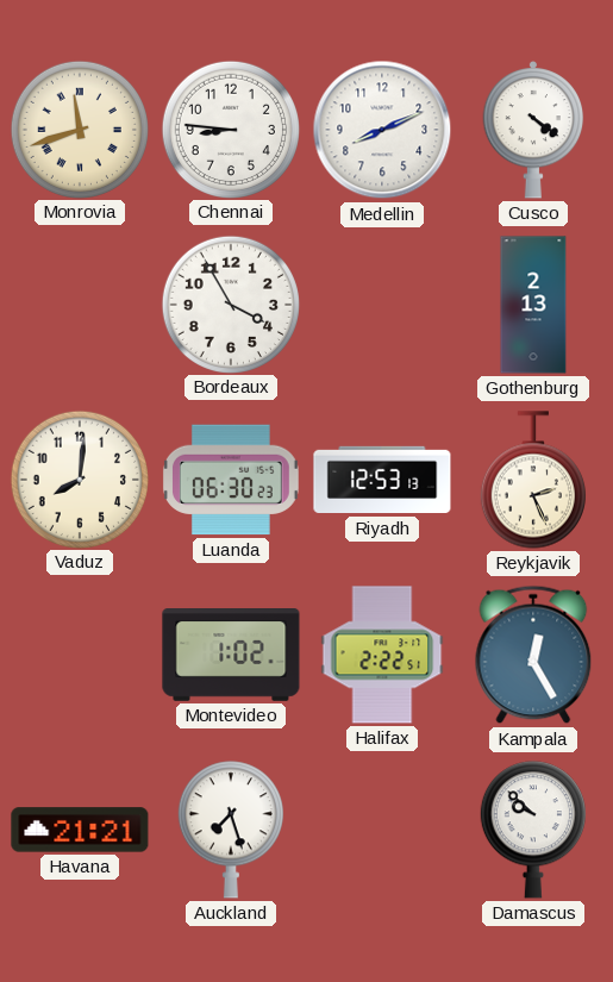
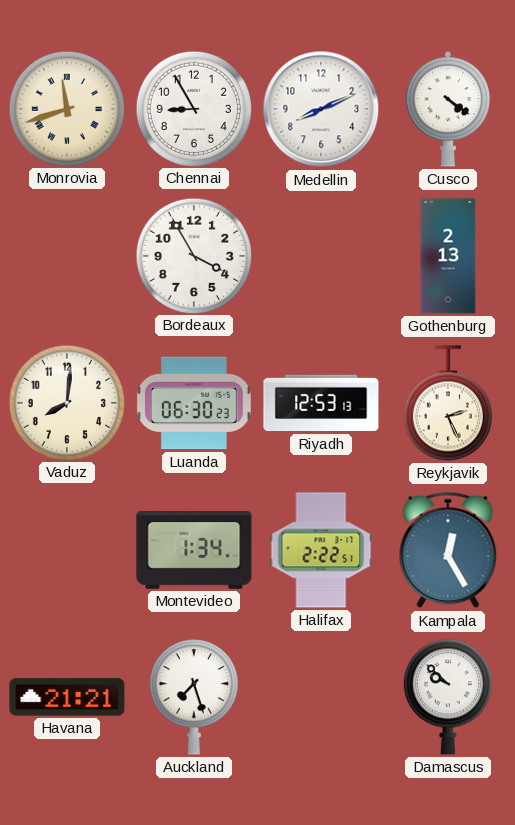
Chennai: 8:46 -> 8:55 (193, 108)
Montevideo: 1:02 -> 1:34 (194, 551)
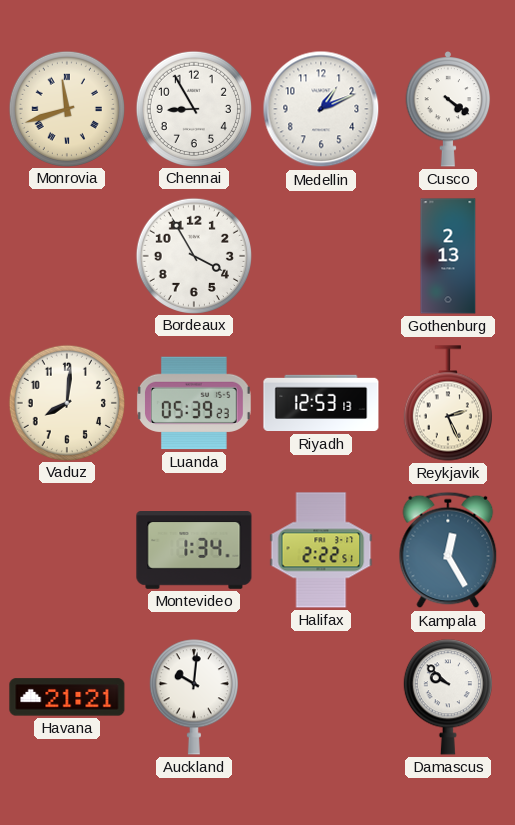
Medellin: 8:11 -> 1:11 (321, 109)
Luanda: 06:30 -> 05:39 (194, 403)
Auckland: 7:27 -> 10:01 (194, 697)
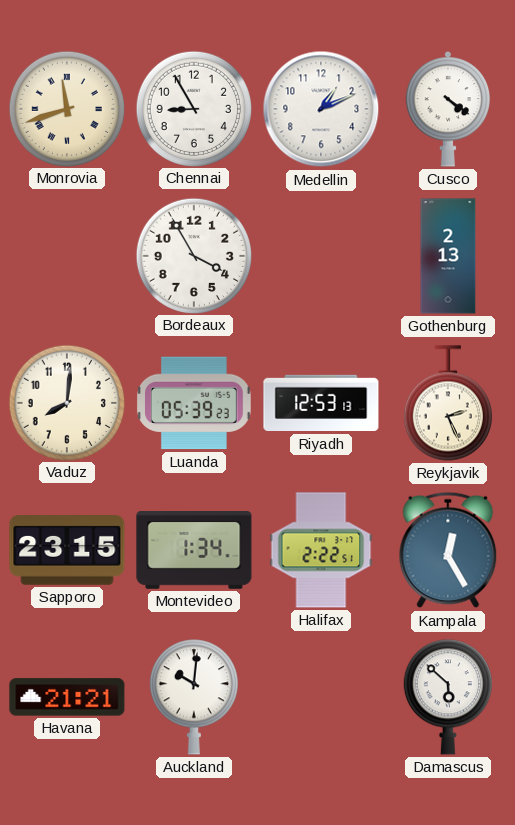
Sapporo: none -> 23:15 (67, 551)
Damascus: 9:52 -> 5:52 (448, 697)
